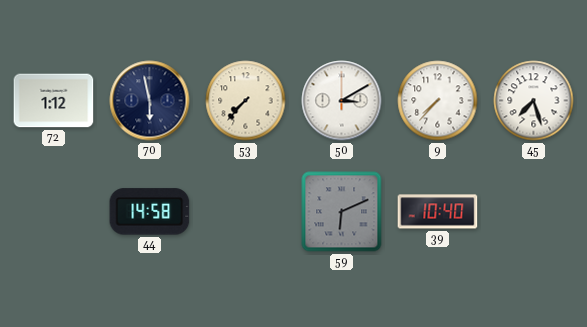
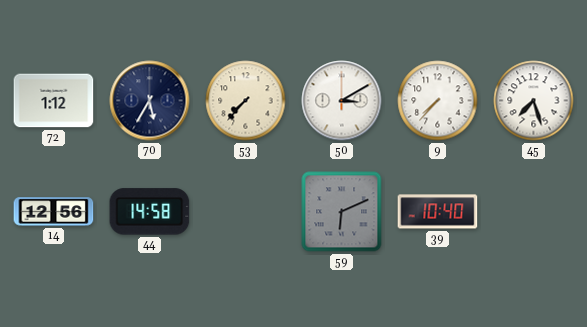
70: 5:58 -> 5:35 (150, 101)
14: none -> 12:56 (54, 212)
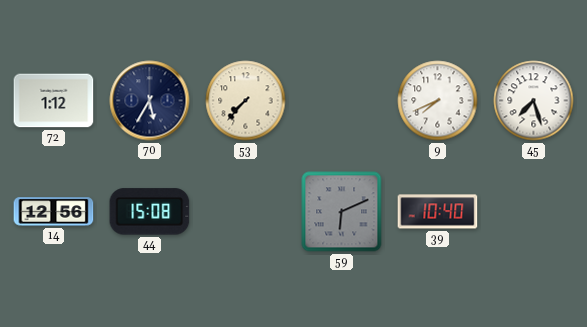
50: 3:10 -> none (342, 101)
9: 7:37 -> 7:41 (438, 101)
44: 14:58 -> 15:08 (150, 212)
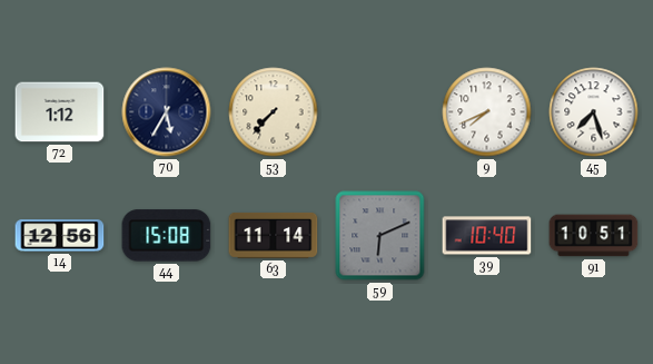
63: none -> 11:14 (274, 235)
91: none -> 10:51 (594, 236)
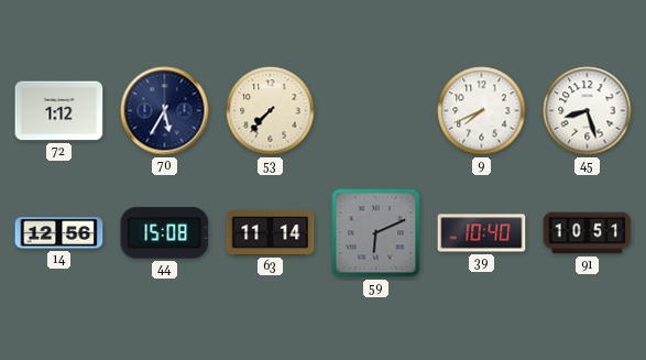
45: 7:27 -> 8:27 (588, 111)
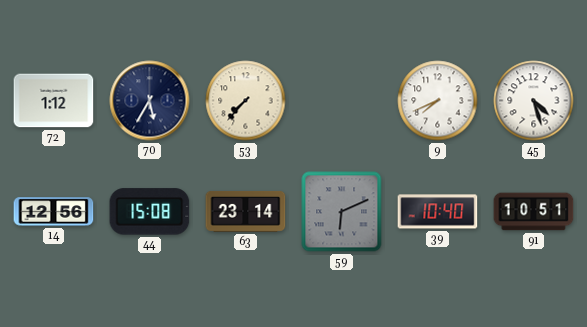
45: 8:27 -> 4:27 (534, 101)
63: 11:14 -> 23:14 (246, 211)
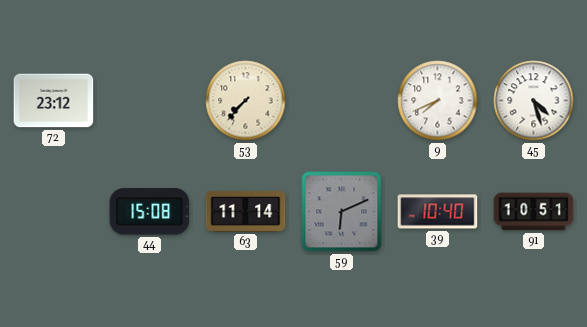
72: 1:12 -> 23:12 (54, 101)
70: 5:35 -> none (150, 101)
14: 12:56 -> none (54, 212)
63: 23:14 -> 11:14 (246, 211)
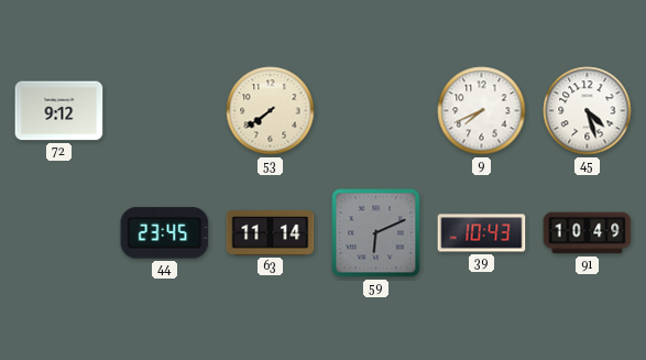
72: 23:12 -> 9:12 (59, 111)
53: 7:37 -> 7:39 (271, 111)
44: 15:08 -> 23:45 (165, 233)
39: 10:40 -> 10:43 (482, 233)
91: 10:51 -> 10:49 (588, 233)
